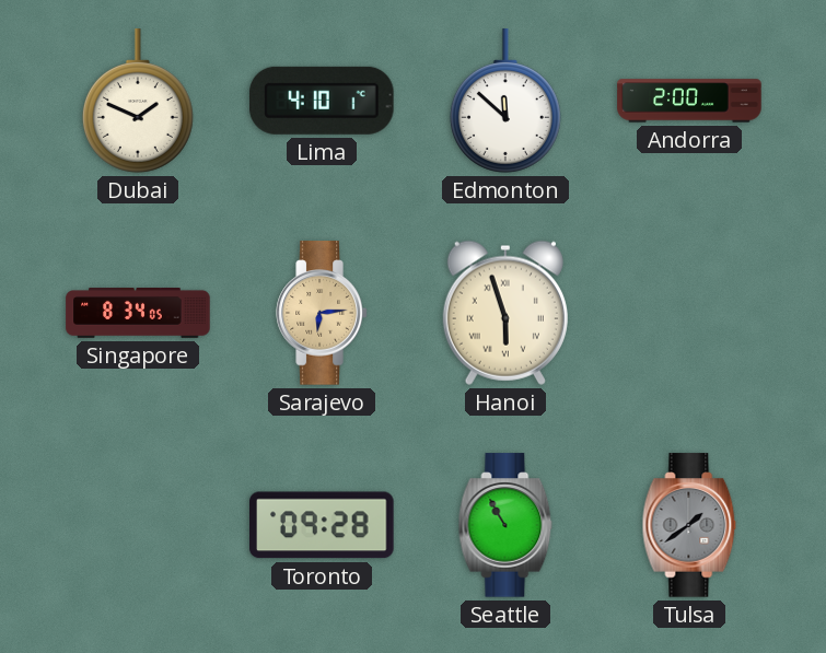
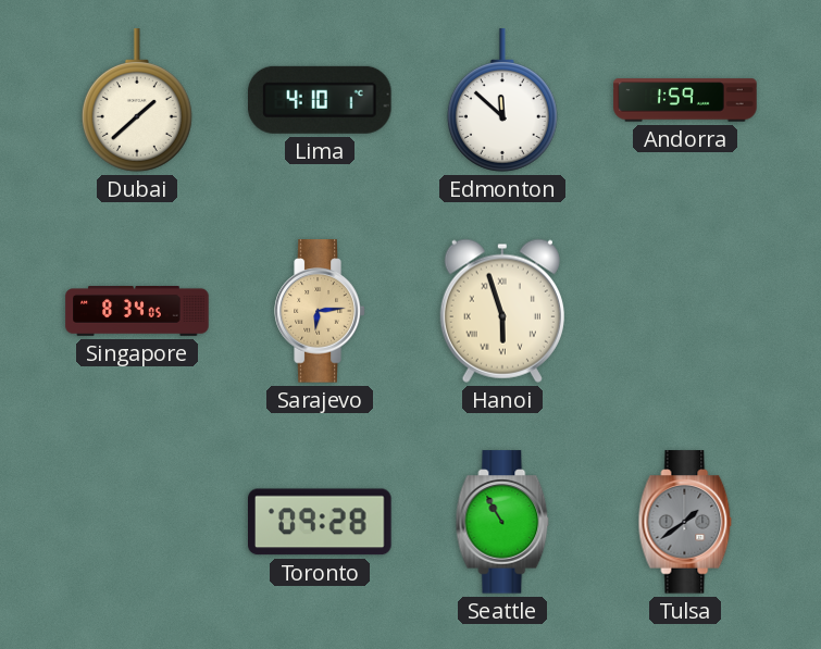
Dubai: 1:49 -> 1:38 (137, 100)
Andorra: 2:00 -> 1:59 (685, 100)
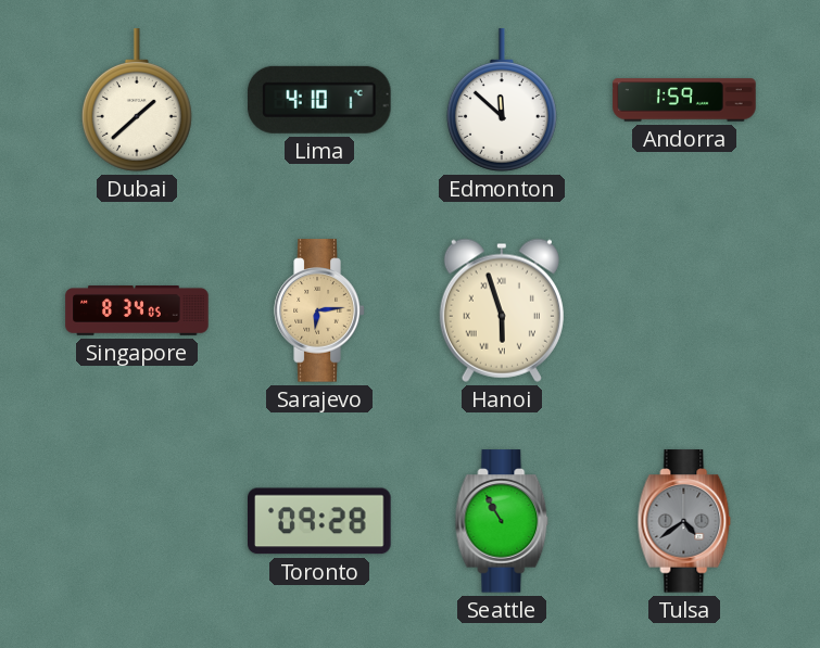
Tulsa: 1:39 -> 4:39 (684, 521)
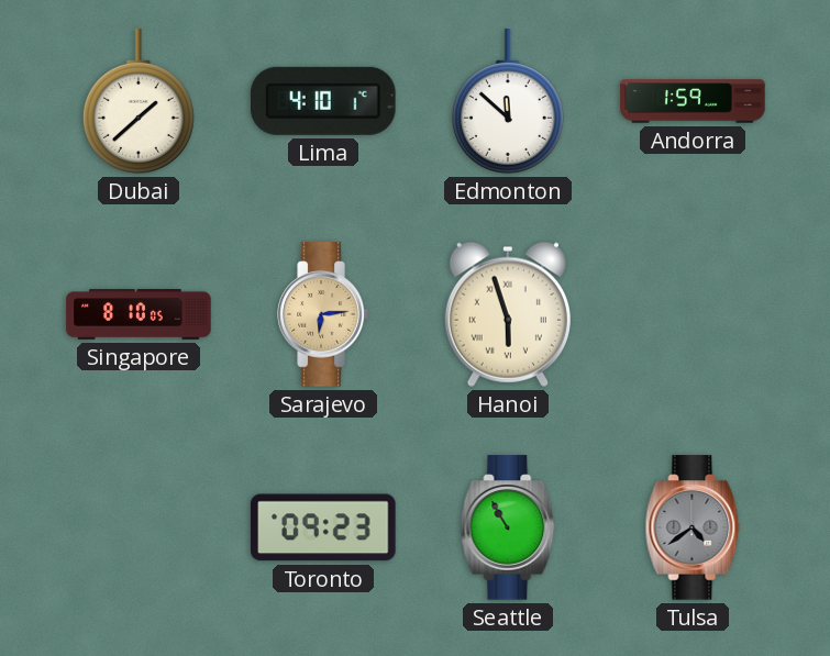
Singapore: 8:34 -> 8:10 (139, 315)
Toronto: 09:28 -> 09:23 (323, 527)
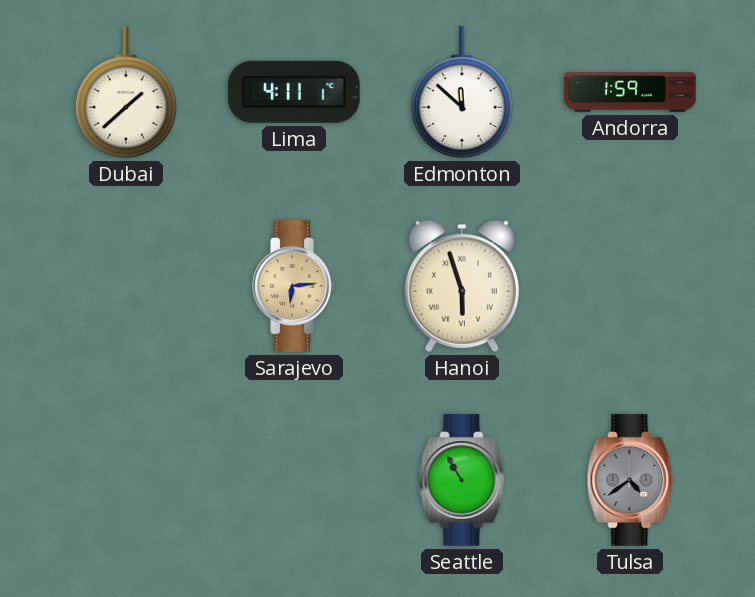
Lima: 4:10 -> 4:11 (295, 92)
Singapore: 8:10 -> none (139, 315)
Toronto: 09:23 -> none (323, 527)
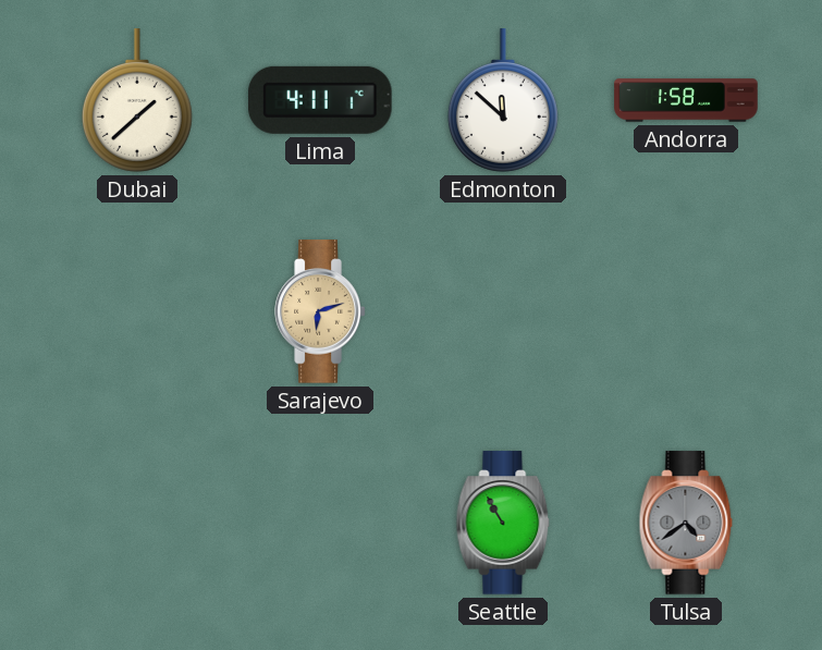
Andorra: 1:59 -> 1:58 (686, 100)
Sarajevo: 6:14 -> 6:12 (320, 311)
Hanoi: 5:57 -> none (462, 286)
